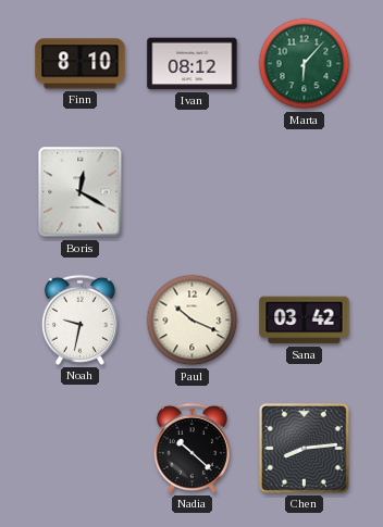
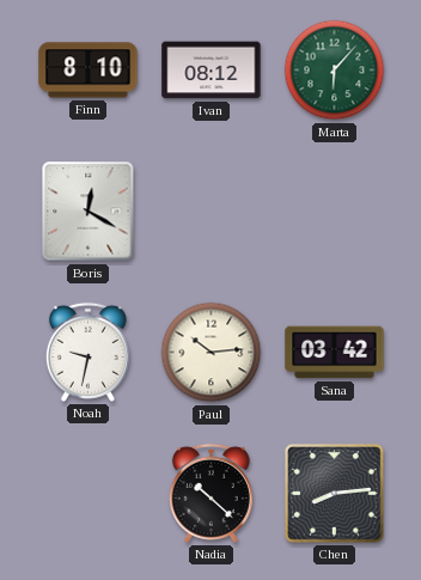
Paul: 10:19 -> 10:14 (212, 353)
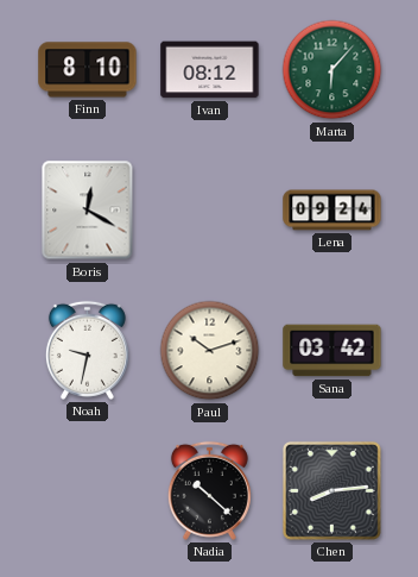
Lena: none -> 09:24 (332, 211)
Paul: 10:14 -> 10:12 (210, 351)
